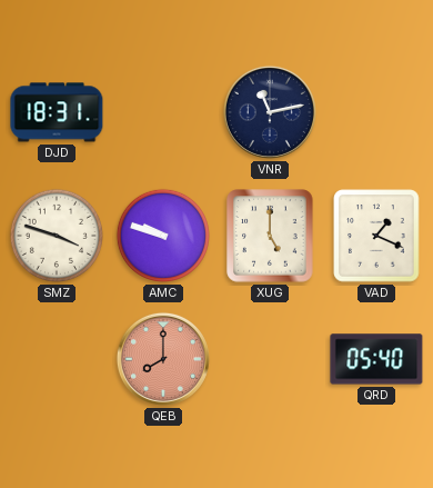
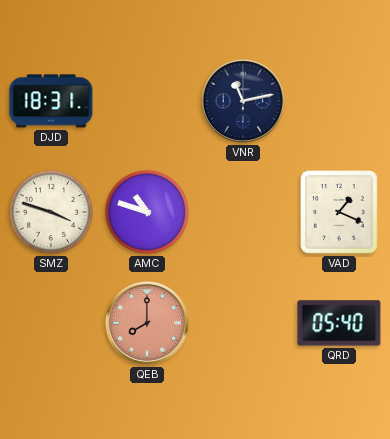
AMC: 9:48 -> 10:48 (147, 212)
XUG: 5:00 -> none (270, 236)
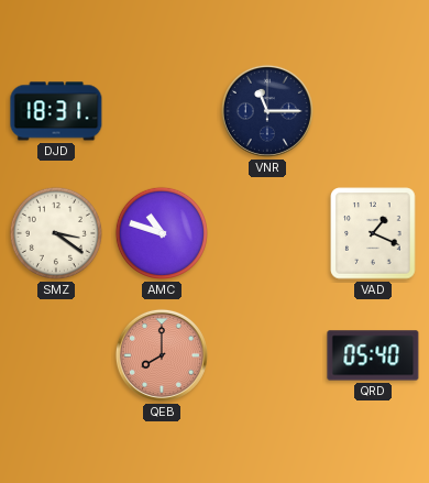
VNR: 11:13 -> 11:15 (267, 111)
SMZ: 3:48 -> 3:21 (56, 233)
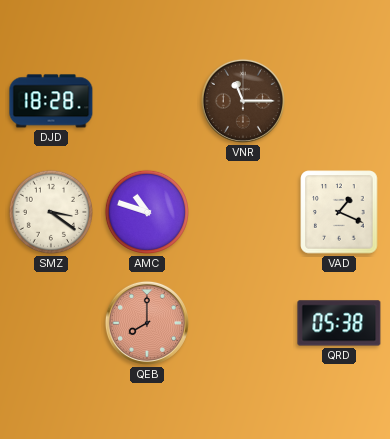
DJD: 18:31 -> 18:28 (51, 101)
VNR dial: navy -> brown (243, 101)
QRD: 05:40 -> 05:38 (339, 323)
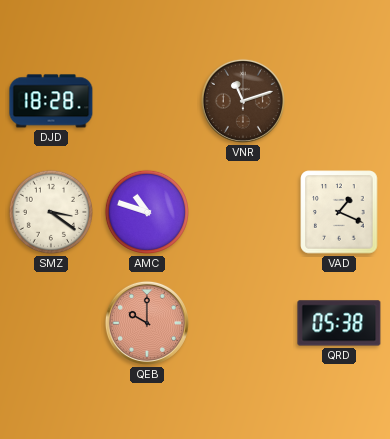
VNR: 11:15 -> 11:12 (243, 101)
QEB: 8:00 -> 10:00 (147, 323)
